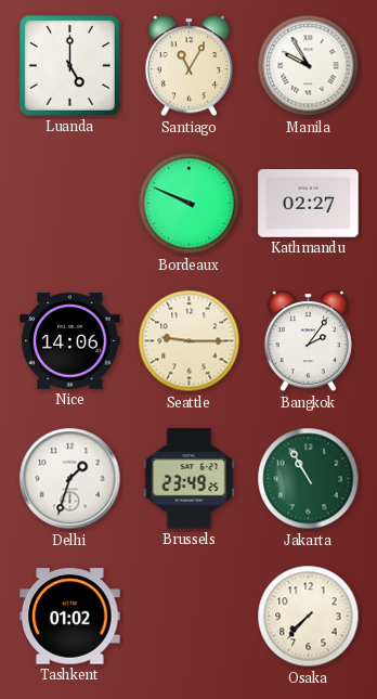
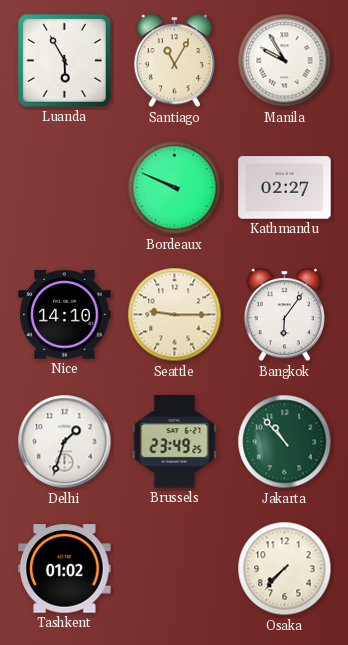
Luanda: 5:00 -> 5:55 (64, 60)
Nice: 14:06 -> 14:10 (65, 315)
Bangkok: 2:06 -> 6:06 (284, 315)
Jakarta: 10:55 -> 10:53 (285, 442)
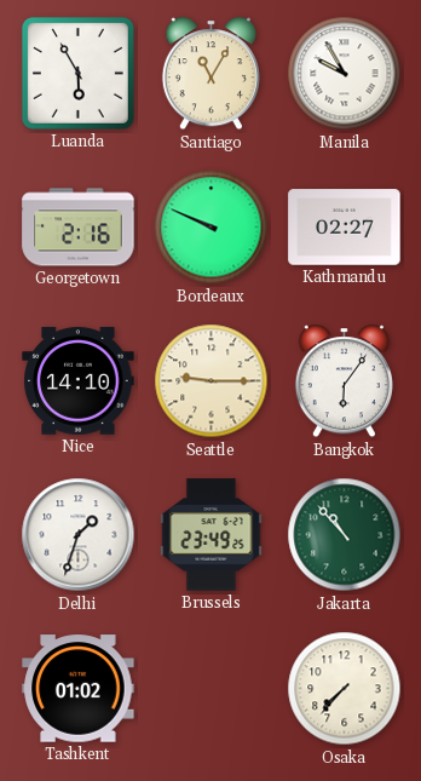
Georgetown: none -> 2:16 (79, 228)
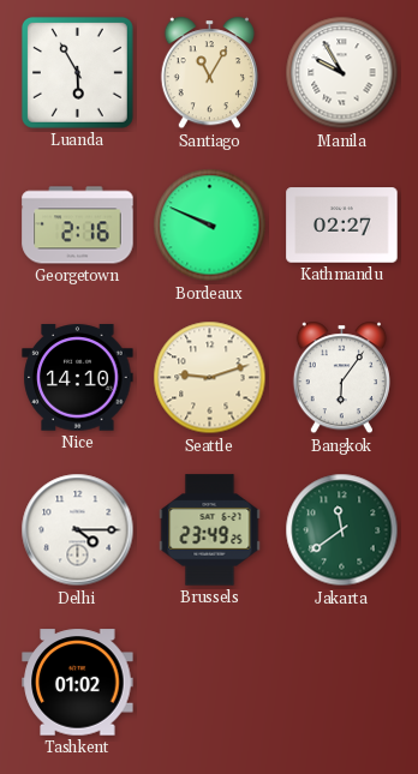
Seattle: 9:15 -> 9:12 (210, 378)
Delhi: 1:33 -> 4:15 (78, 530)
Jakarta: 10:53 -> 11:39 (342, 530)
Osaka: 7:37 -> none (345, 689)
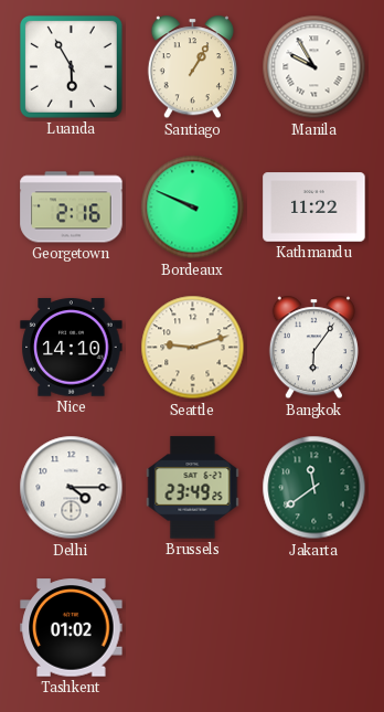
Santiago: 11:05 -> 1:05 (192, 67)
Kathmandu: 02:27 -> 11:22 (314, 208)
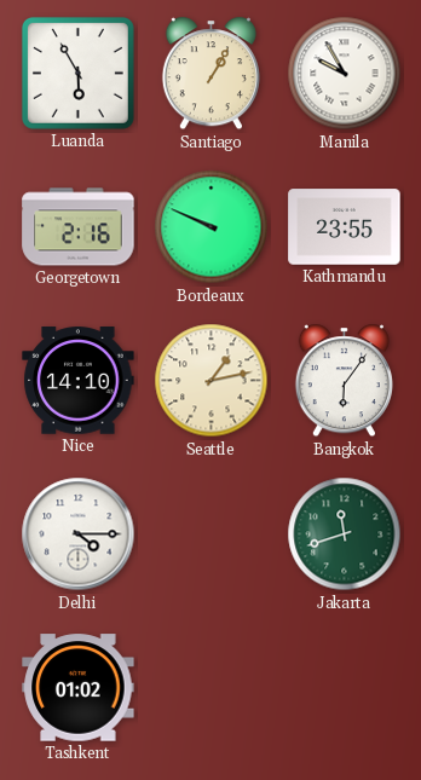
Kathmandu: 11:22 -> 23:55 (345, 227)
Seattle: 9:12 -> 1:13 (212, 381)
Brussels: 23:49 -> none (193, 488)
Jakarta: 11:39 -> 11:42 (345, 535)
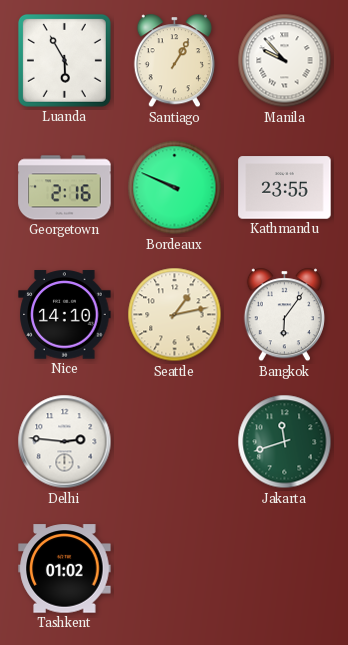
Manila: 9:55 -> 9:53 (285, 61)
Delhi: 4:15 -> 2:46 (65, 442)
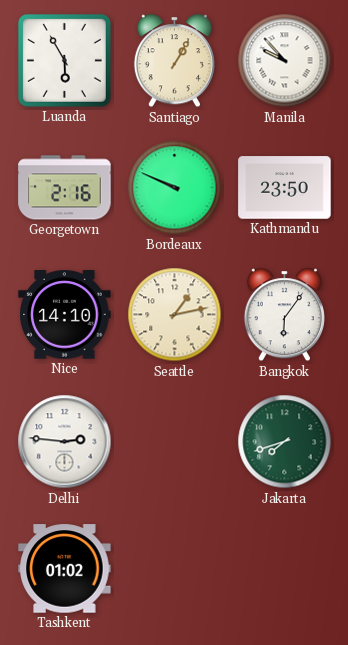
Kathmandu: 23:55 -> 23:50 (285, 188)
Jakarta: 11:42 -> 7:42 (285, 442)
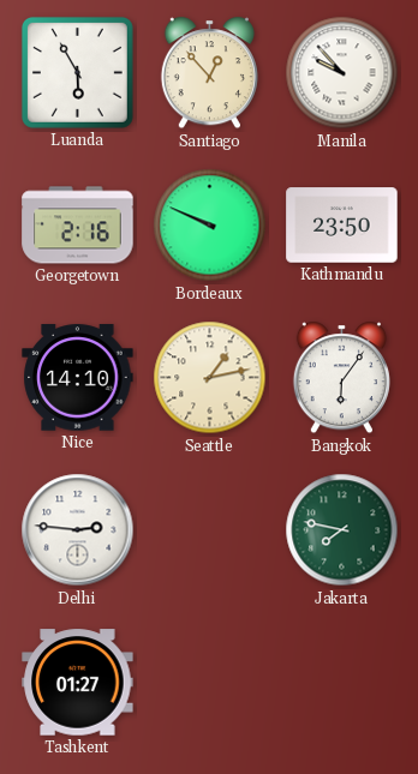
Santiago: 1:05 -> 12:53 (209, 73)
Jakarta: 7:42 -> 7:47 (342, 530)
Tashkent: 01:02 -> 01:27 (78, 683)
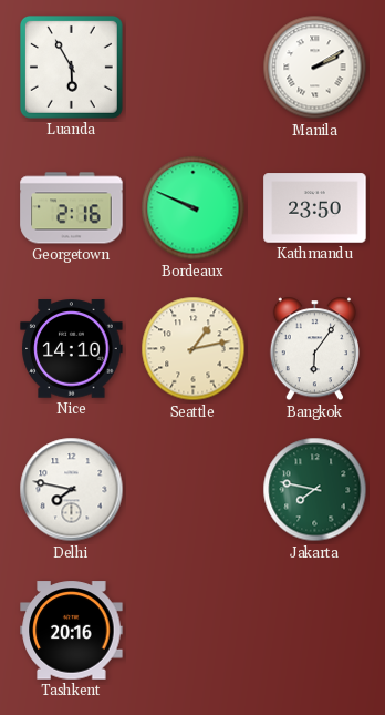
Santiago: 12:53 -> none (209, 73)
Manila: 9:53 -> 2:10 (315, 68)
Delhi: 2:46 -> 7:47 (72, 490)
Tashkent: 01:27 -> 20:16 (72, 631)
